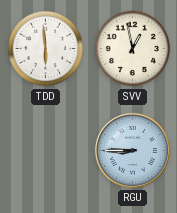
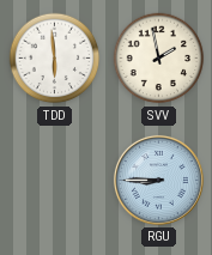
SVV: 12:58 -> 1:58 (159, 59)
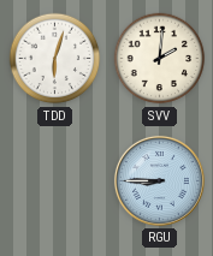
TDD: 5:59 -> 6:03 (55, 59)
SVV: 1:58 -> 2:01 (160, 59)
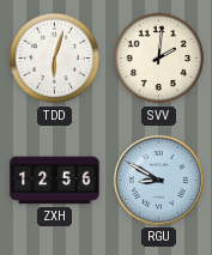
ZXH: none -> 12:56 (55, 181)
RGU: 8:45 -> 8:50 (158, 180)
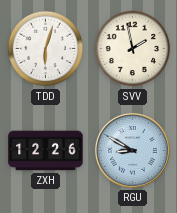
SVV: 2:01 -> 1:58 (133, 49)
ZXH: 12:56 -> 12:26 (46, 151)
